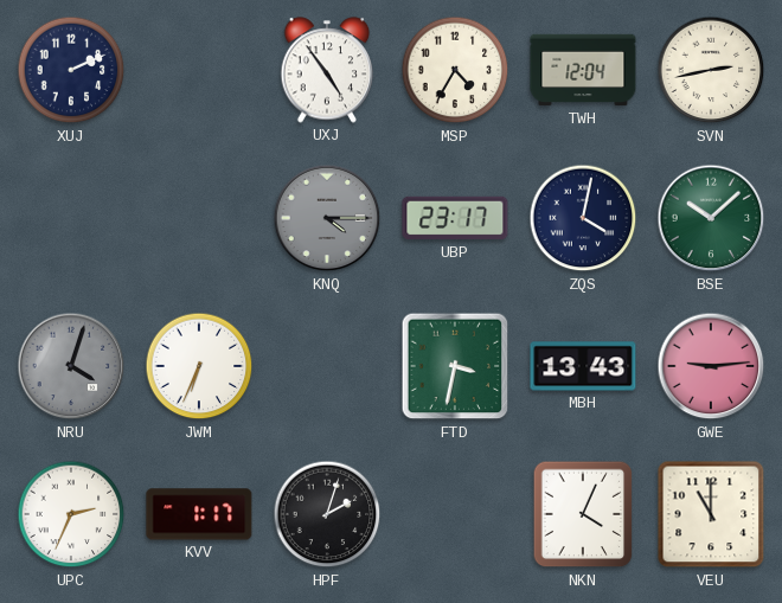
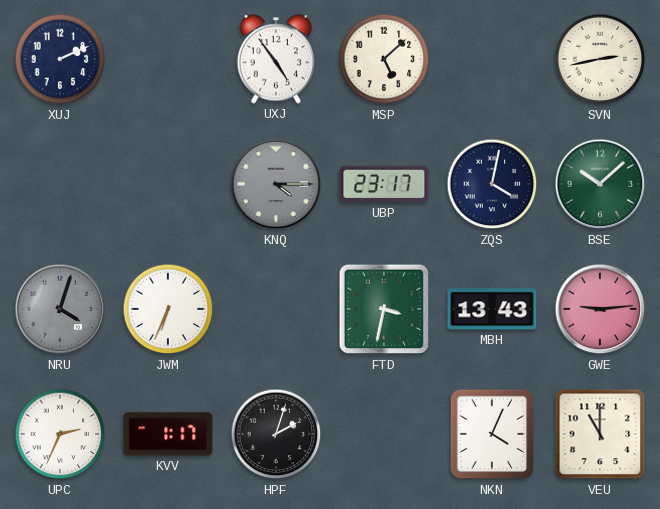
MSP: 4:35 -> 5:08 (384, 59)
TWH: 12:04 -> none (583, 70)
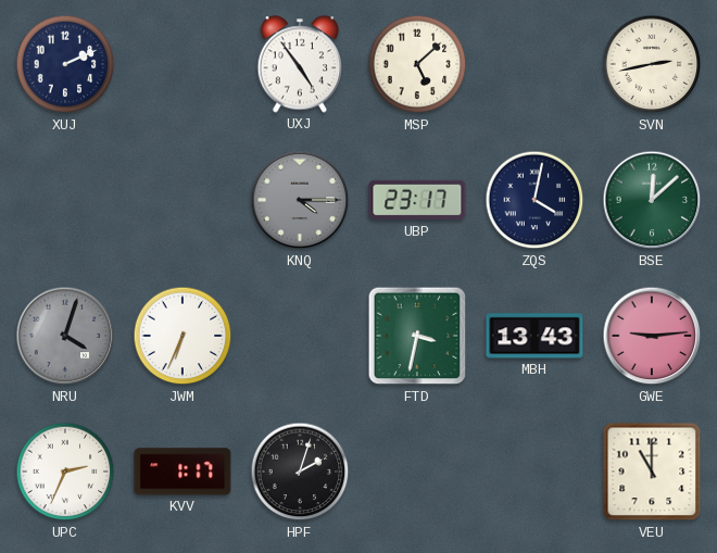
BSE: 10:08 -> 12:08 (652, 200)
NKN: 4:04 -> none (492, 434)
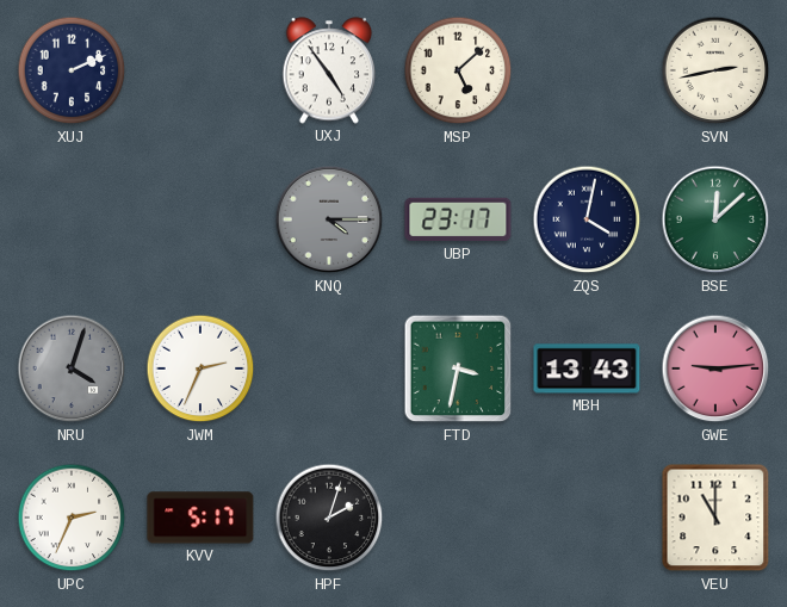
JWM: 6:34 -> 2:34 (200, 368)
KVV: 1:17 -> 5:17 (200, 518)
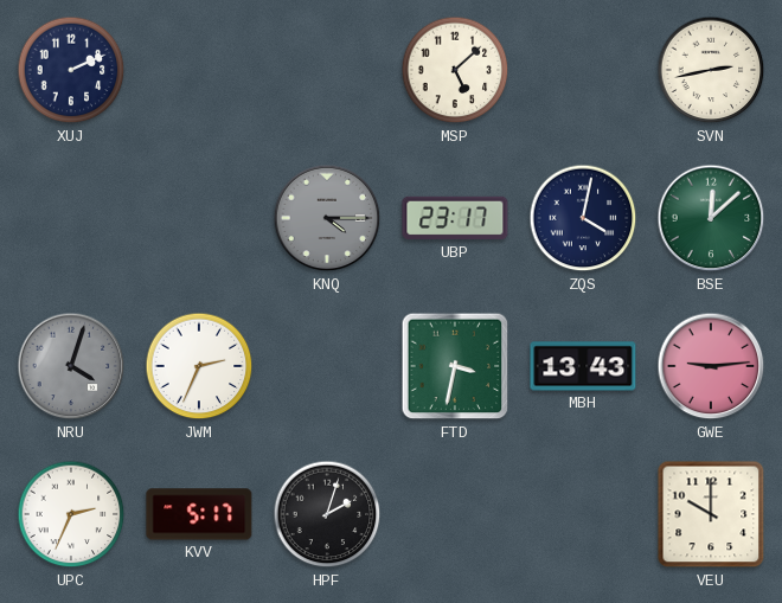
UXJ: 4:54 -> none (329, 70)
VEU: 11:00 -> 10:00 (711, 514)
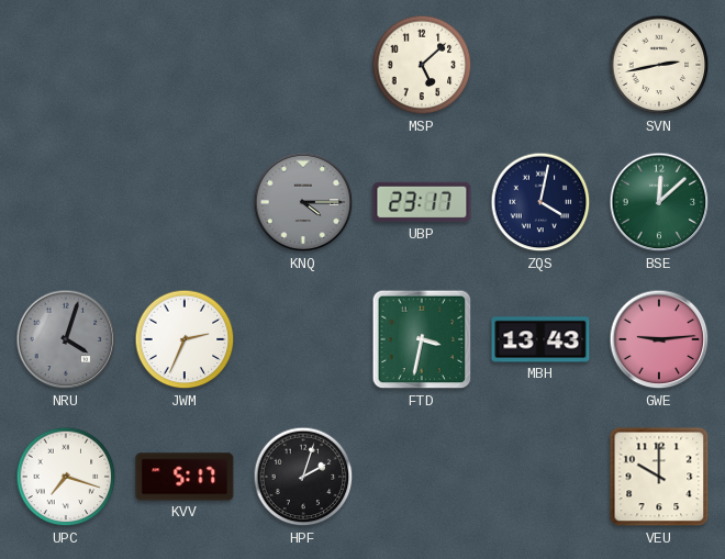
XUJ: 2:11 -> none (71, 70)
UPC: 2:34 -> 7:18 (66, 477)
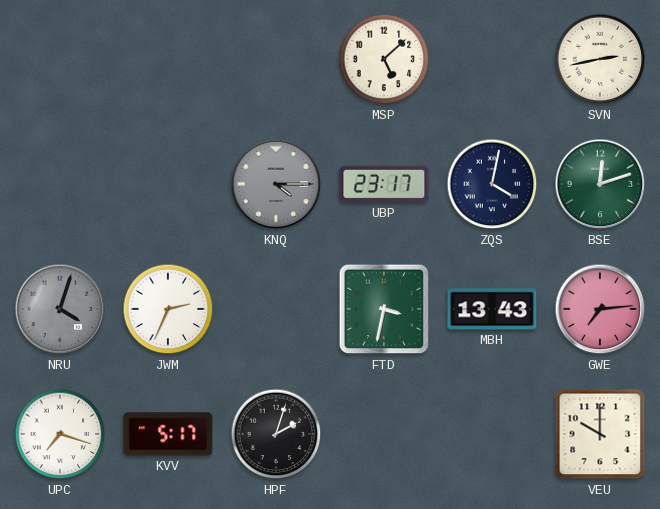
BSE: 12:08 -> 12:12 (600, 184)
GWE: 9:14 -> 7:14 (600, 309)
